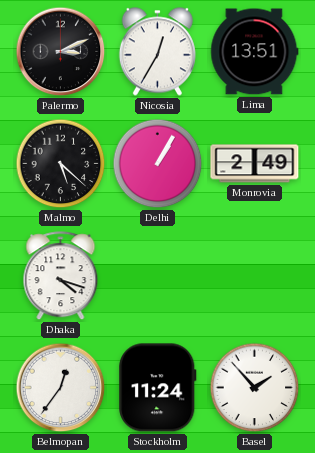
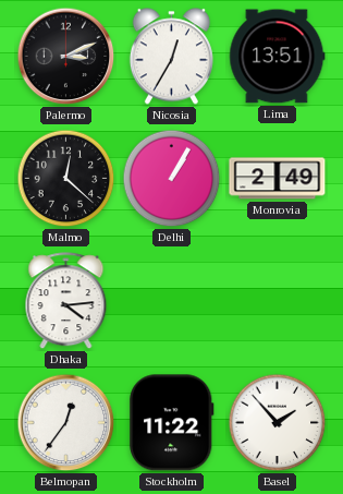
Malmo: 5:22 -> 12:22 (66, 179)
Dhaka: 4:18 -> 4:14 (66, 301)
Stockholm: 11:24 -> 11:22 (172, 423)
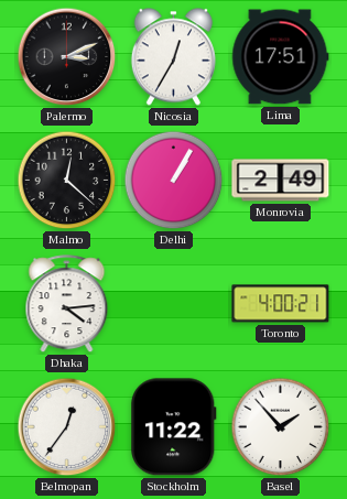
Lima: 13:51 -> 17:51 (281, 57)
Toronto: none -> 4:00 (281, 304)
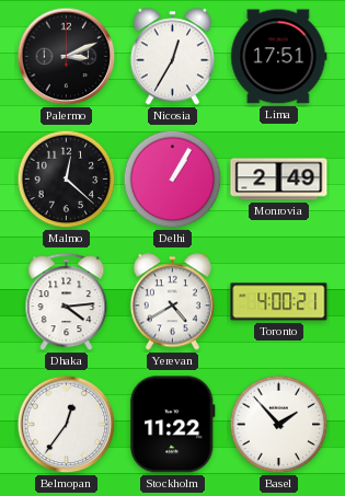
Yerevan: none -> 4:40 (172, 302)
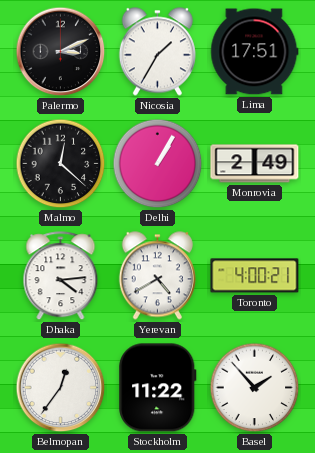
Nicosia: 12:35 -> 1:35 (157, 52)
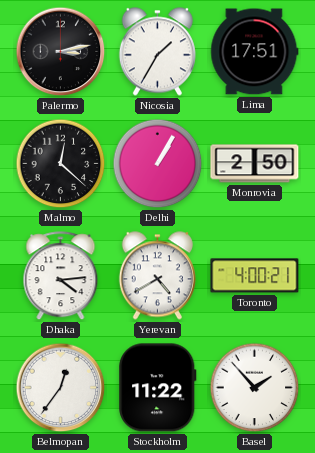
Palermo: 3:11 -> 3:13 (61, 52)
Monrovia: 2:49 -> 2:50 (255, 164)
